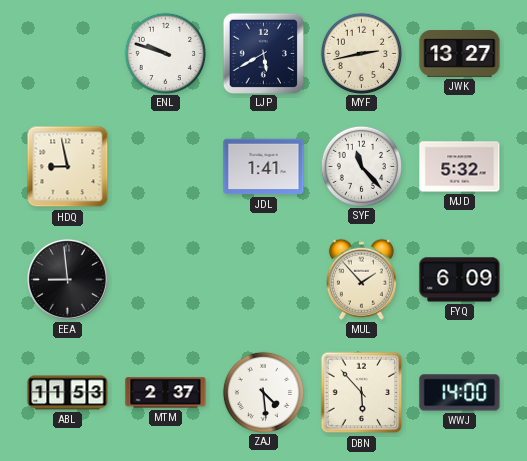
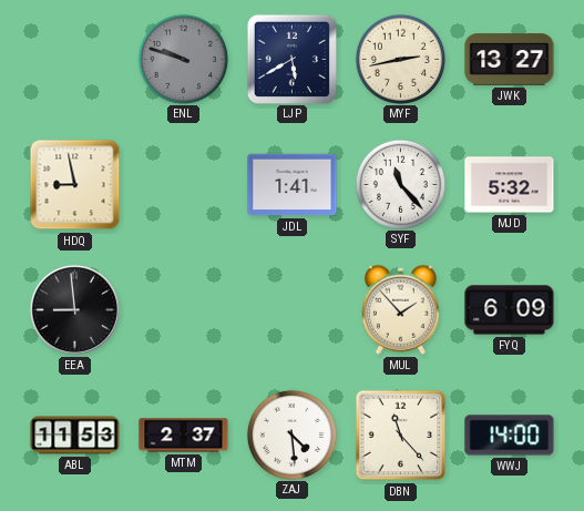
ENL dial: white -> grey (183, 59)
DBN: 5:53 -> 11:23 (401, 436)
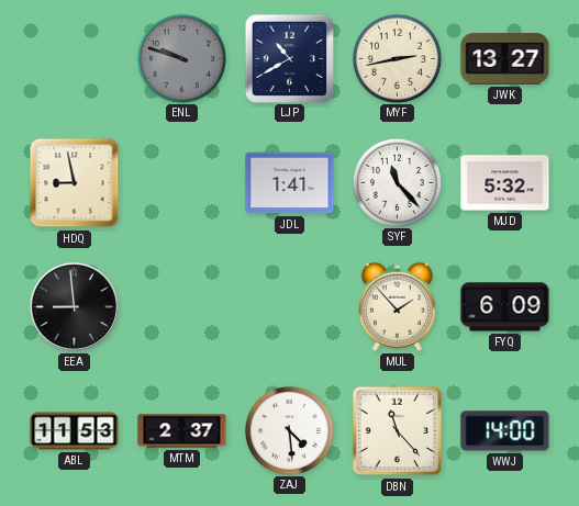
LJP: 5:40 -> 10:40 (289, 58)
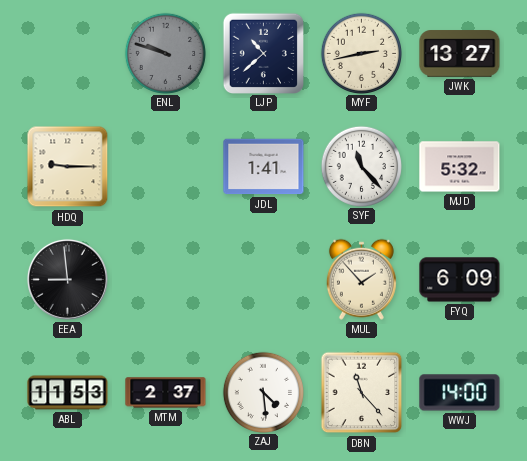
LJP: 10:40 -> 10:38 (263, 53)
HDQ: 8:58 -> 9:15 (68, 167)
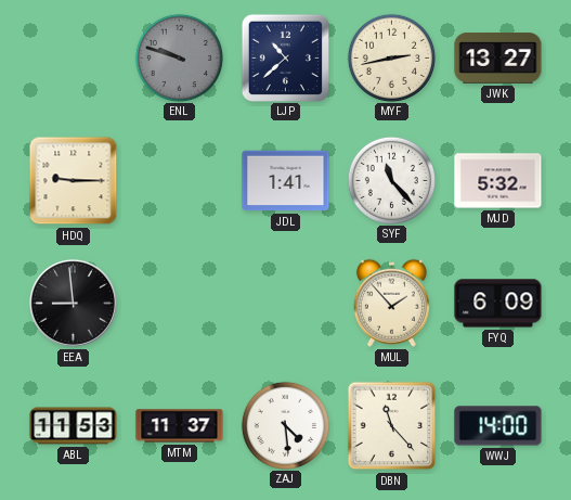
MTM: 2:37 -> 11:37 (180, 426)
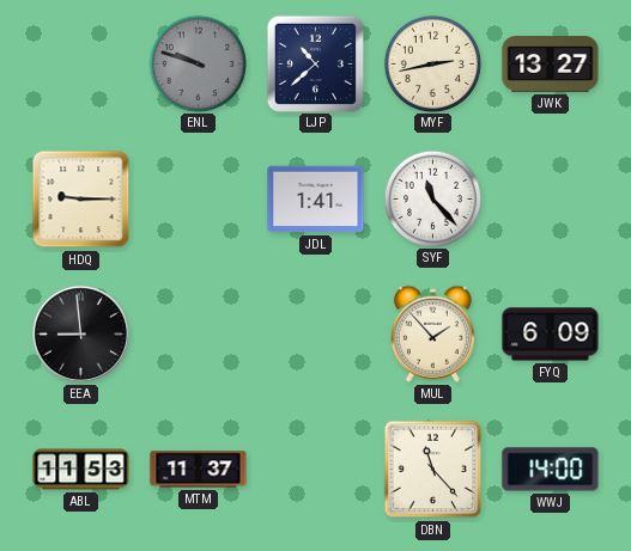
MJD: 5:32 -> none (498, 181)
ZAJ: 4:29 -> none (285, 425)
